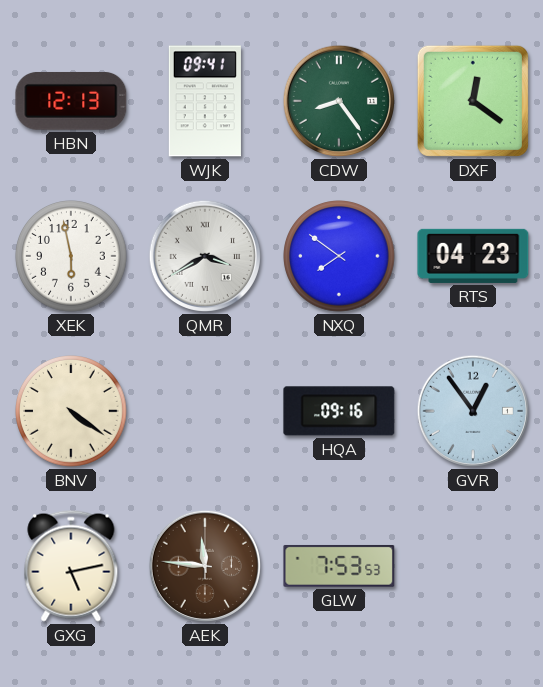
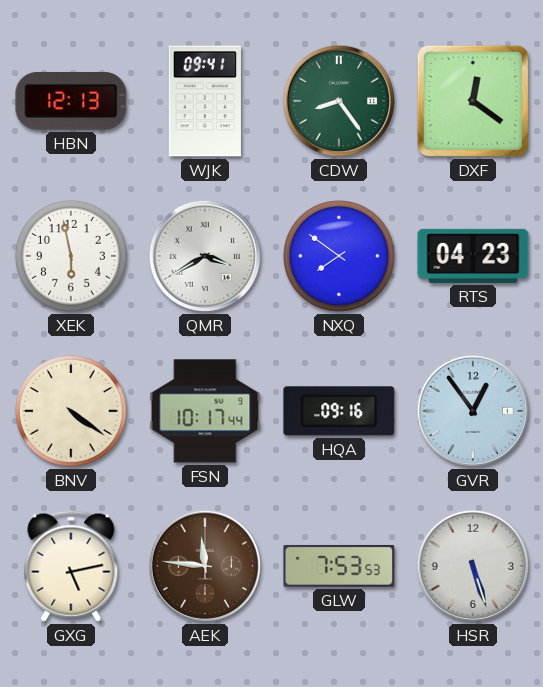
FSN: none -> 10:17 (205, 411)
HSR: none -> 5:27 (473, 566)
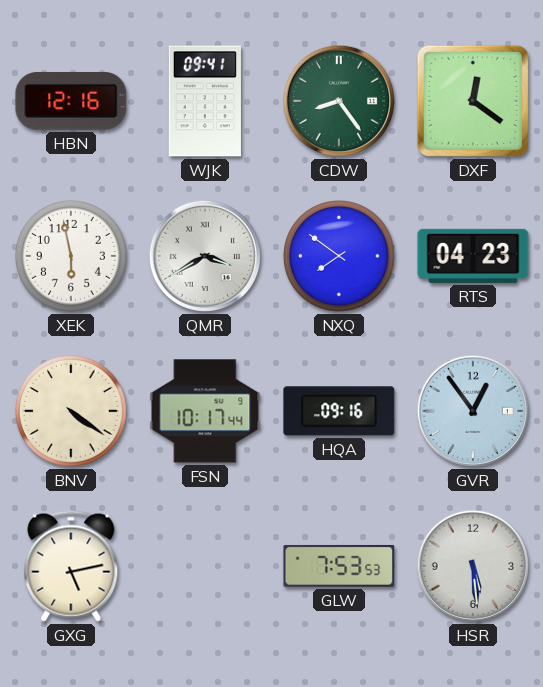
HBN: 12:13 -> 12:16 (71, 101)
AEK: 11:46 -> none (205, 566)
HSR: 5:27 -> 5:29 (473, 566)
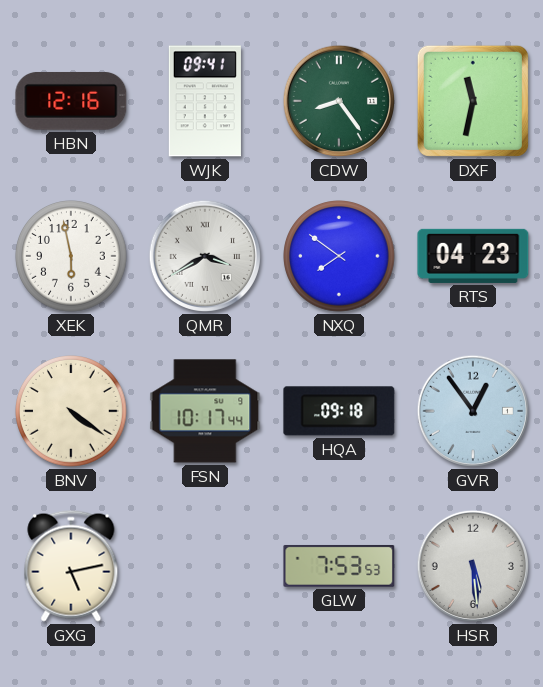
DXF: 12:21 -> 11:32 (473, 101)
HQA: 09:16 -> 09:18 (339, 411)
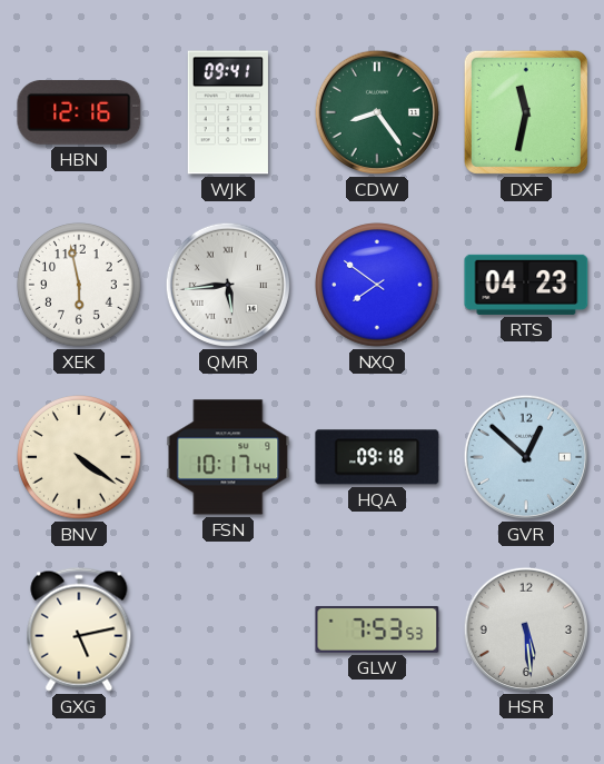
QMR: 3:40 -> 5:44 (228, 285)
GVR: 12:54 -> 12:52 (526, 457)
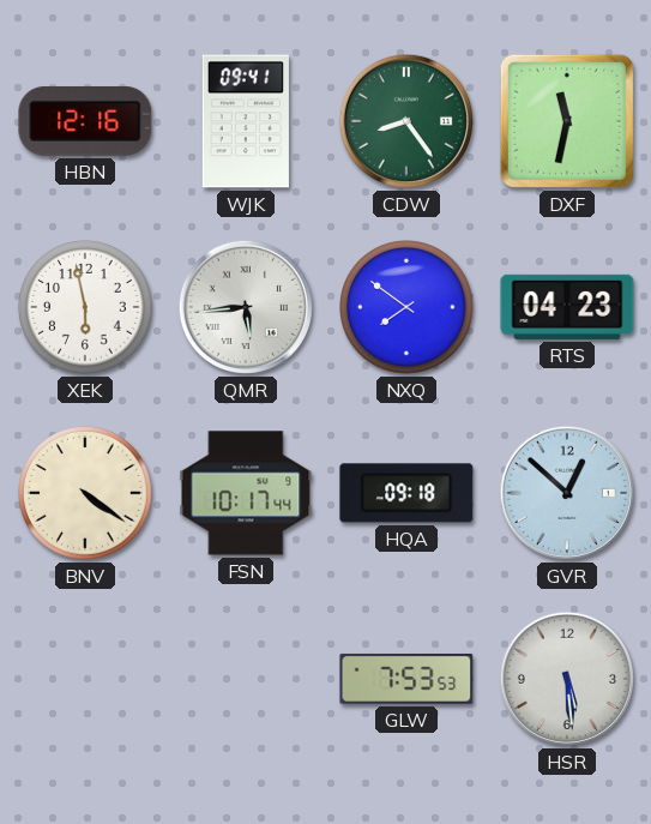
GXG: 5:13 -> none (79, 629)
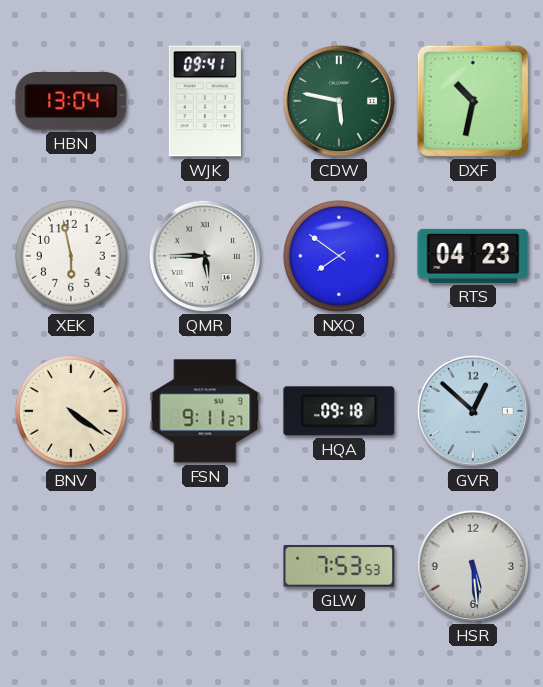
HBN: 12:16 -> 13:04 (71, 101)
CDW: 8:24 -> 5:47 (339, 101)
DXF: 11:32 -> 10:32 (473, 101)
QMR: 5:44 -> 5:45 (205, 256)
FSN: 10:17 -> 9:11 (205, 411)
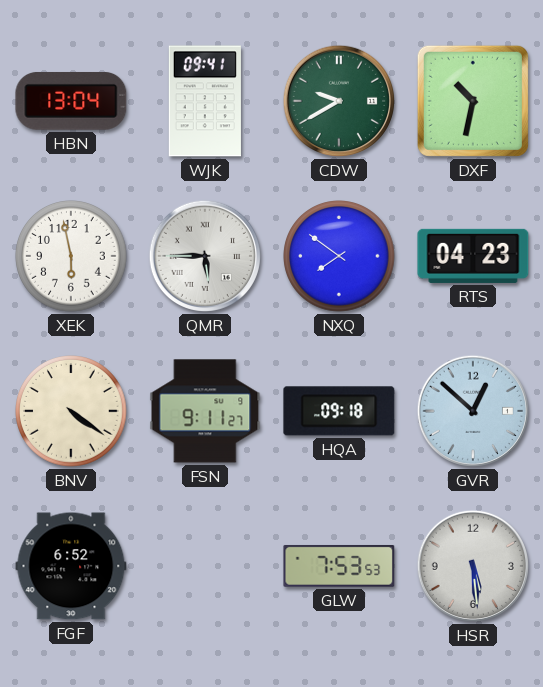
CDW: 5:47 -> 9:40 (339, 101)
FGF: none -> 6:52 (71, 566)
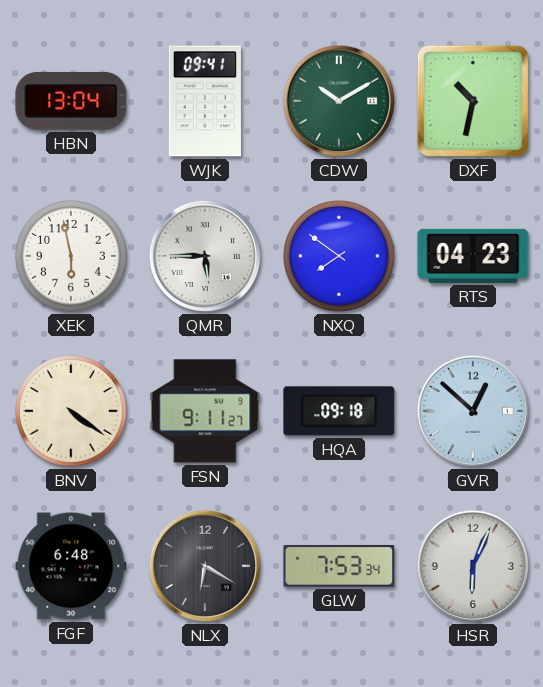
CDW: 9:40 -> 10:10 (339, 101)
FGF: 6:52 -> 6:48 (71, 566)
NLX: none -> 6:20 (205, 566)
GLW: 7:53:53 -> 7:53:34 (339, 566)
HSR: 5:29 -> 6:04 (473, 566)
